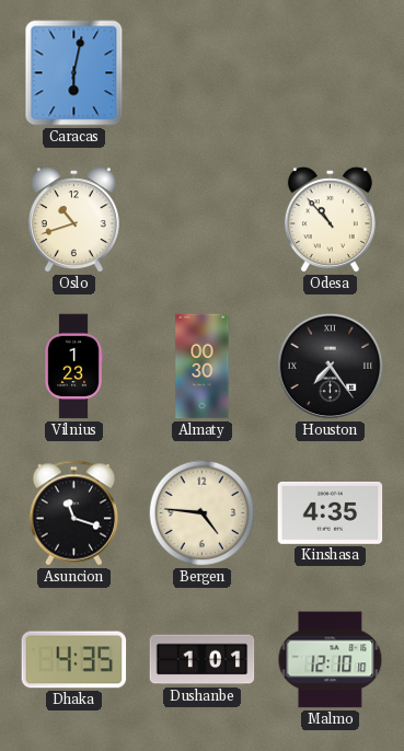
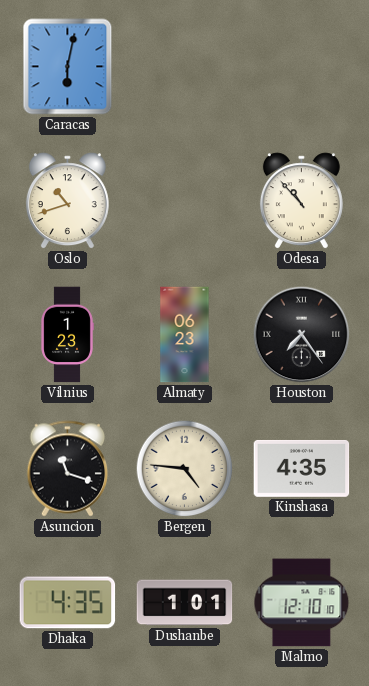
Almaty: 00:30 -> 06:23 (185, 335)
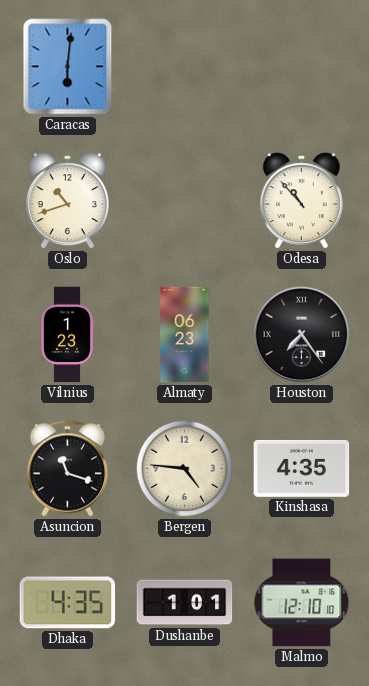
Caracas: 6:02 -> 6:01 (68, 67)
